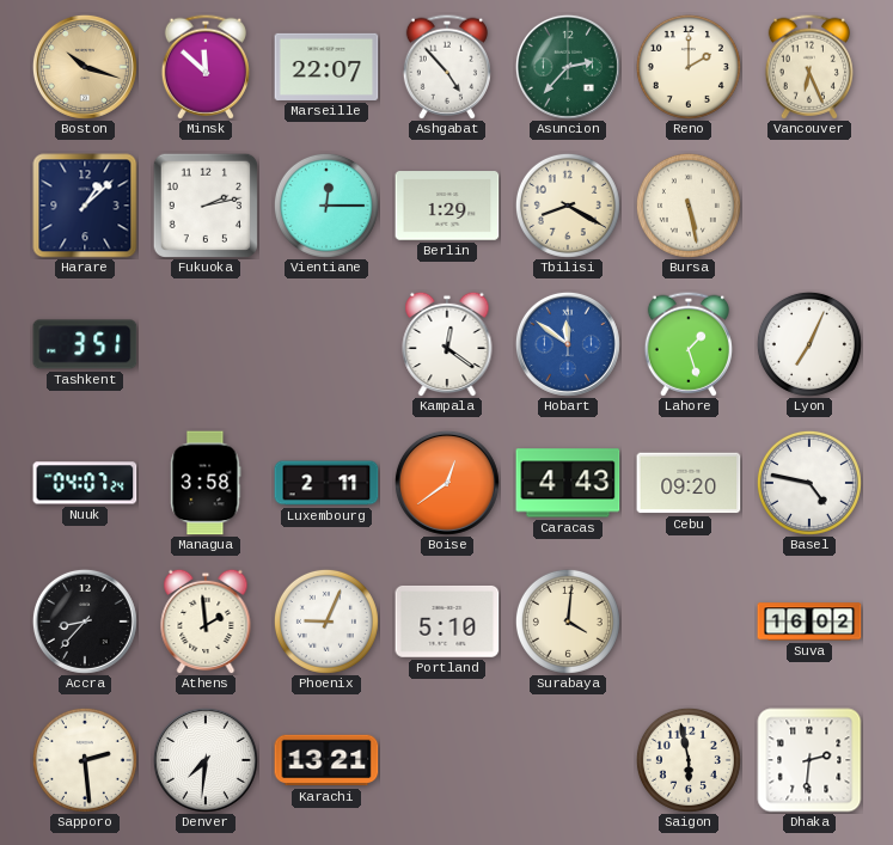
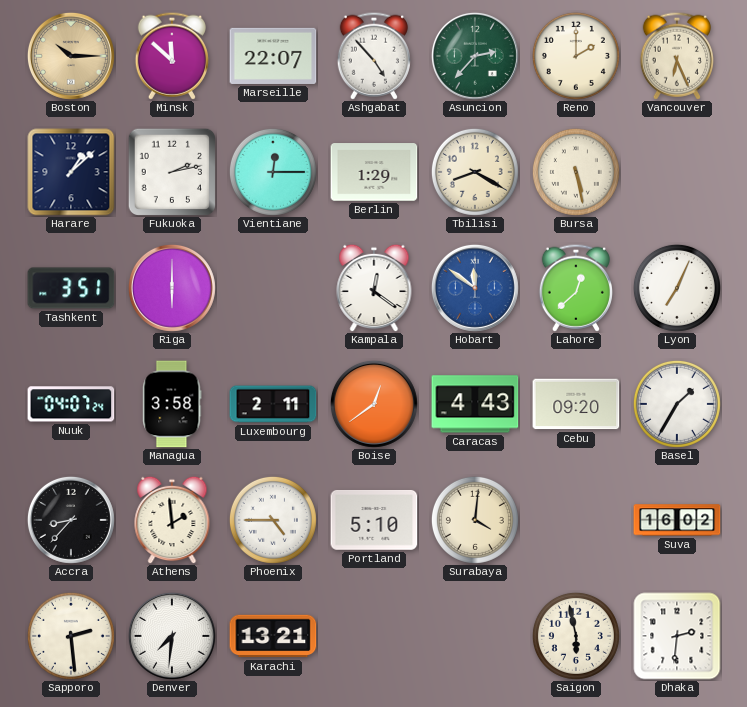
Boston: 10:18 -> 10:15 (71, 56)
Riga: none -> 6:00 (172, 288)
Lahore: 1:27 -> 12:38 (576, 288)
Basel: 4:47 -> 1:35 (677, 404)
Phoenix: 9:04 -> 4:45 (273, 520)
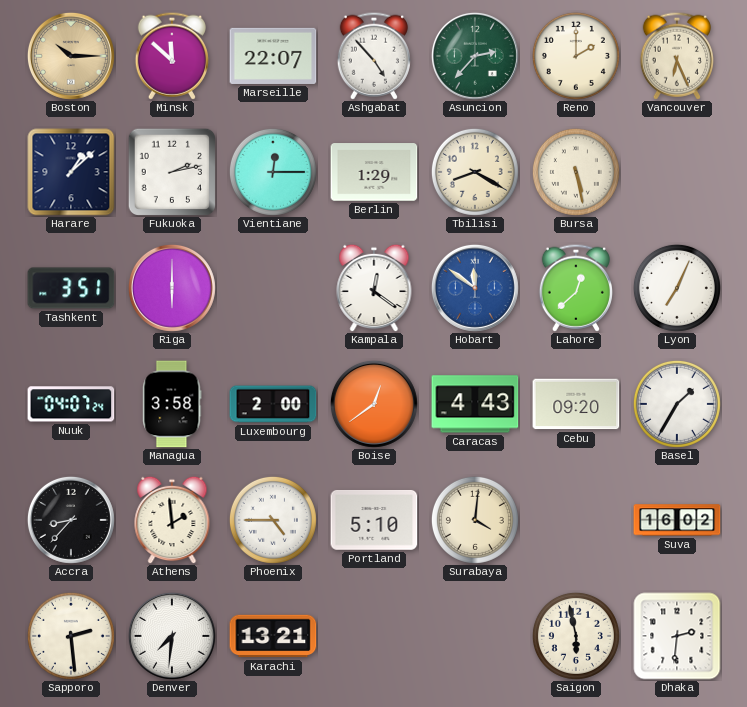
Luxembourg: 2:11 -> 2:00 (273, 404)
